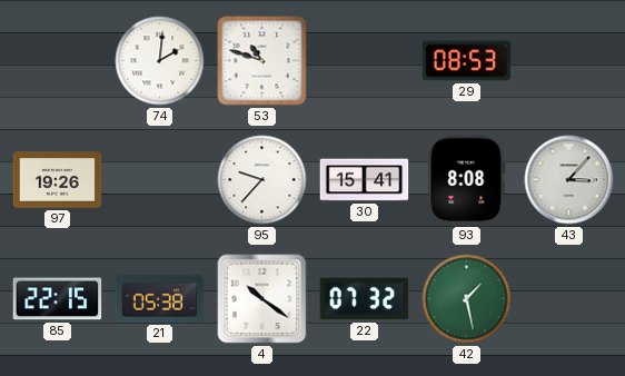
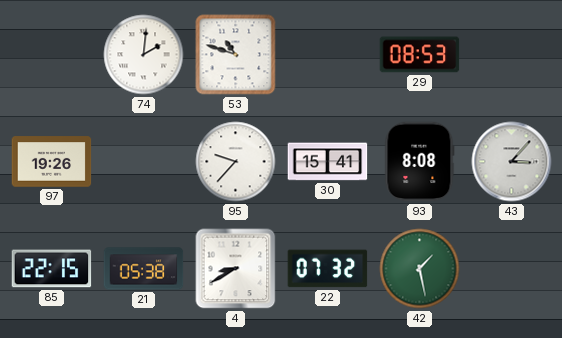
4: 10:21 -> 8:40 (236, 269)
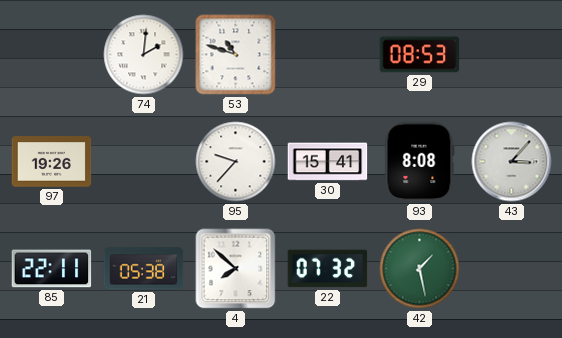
85: 22:15 -> 22:11 (52, 269)
4: 8:40 -> 7:52 (236, 269)
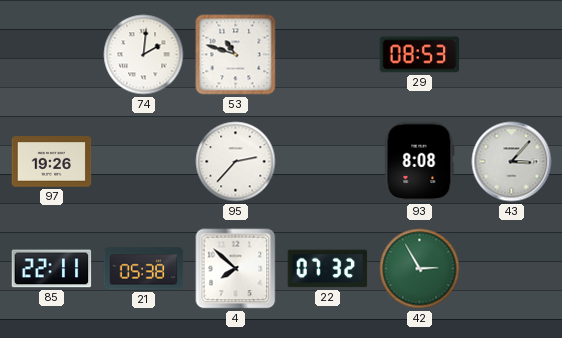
95: 9:37 -> 2:37 (236, 162)
30: 15:41 -> none (328, 162)
42: 1:28 -> 2:55 (420, 269)
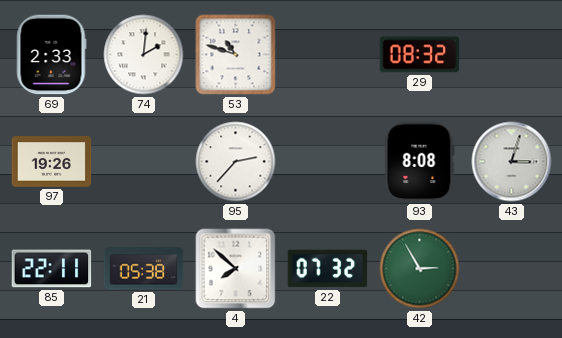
69: none -> 2:33 (51, 55)
29: 08:53 -> 08:32 (420, 55)
43: 3:07 -> 3:03 (512, 162)
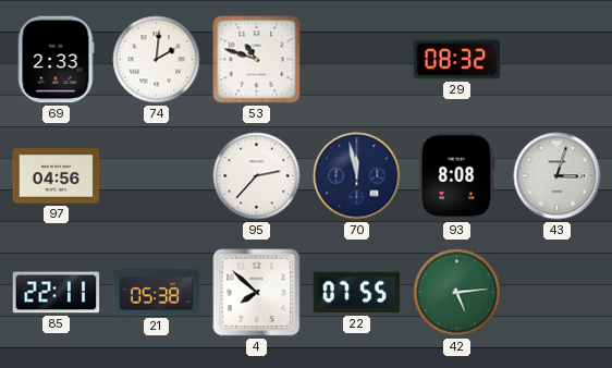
97: 19:26 -> 04:56 (57, 176)
70: none -> 11:58 (357, 176)
22: 07:32 -> 07:55 (357, 293)
42: 2:55 -> 5:14 (457, 293)
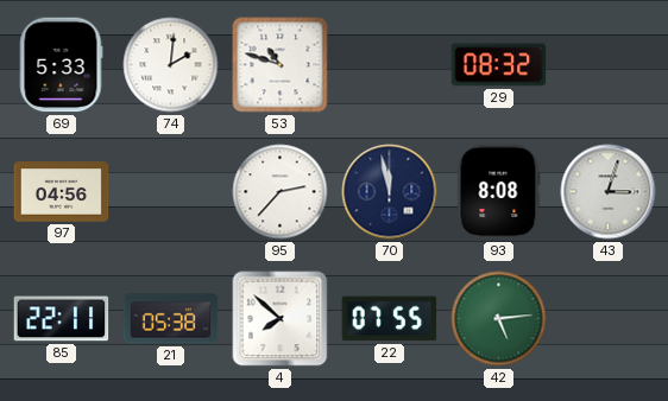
69: 2:33 -> 5:33 (61, 65)
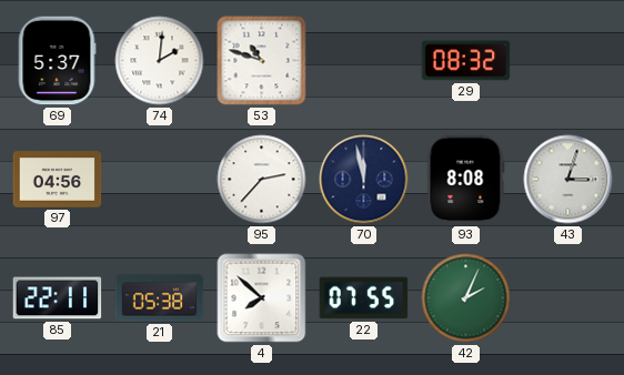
69: 5:33 -> 5:37 (57, 61)
42: 5:14 -> 2:04 (466, 298)
